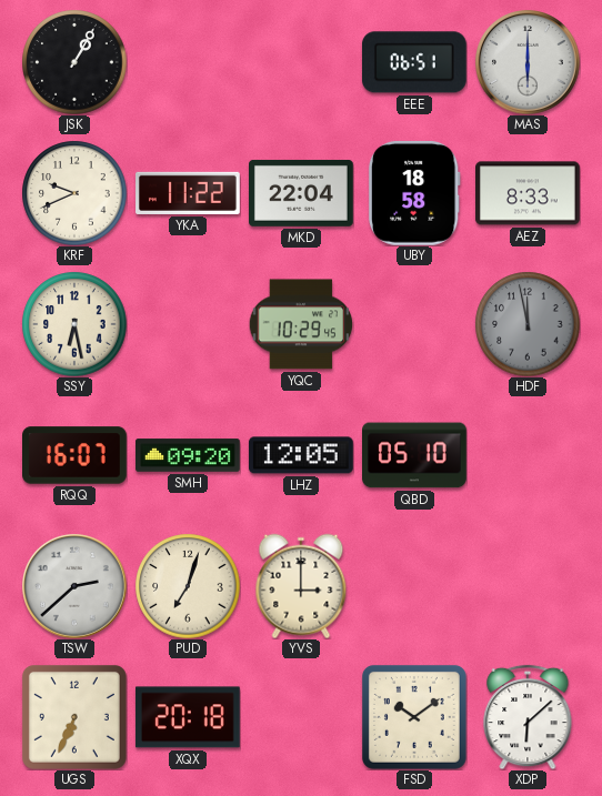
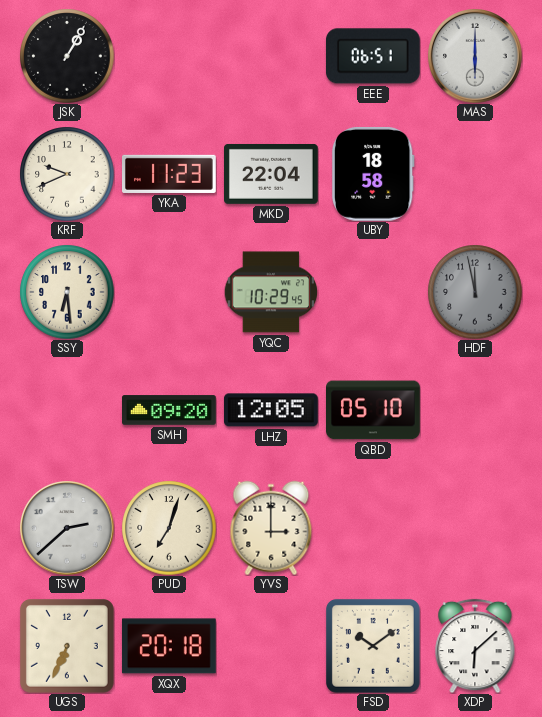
YKA: 11:22 -> 11:23 (170, 174)
AEZ: 8:33 -> none (529, 193)
SSY: 6:28 -> 6:29 (67, 292)
RQQ: 16:07 -> none (76, 455)
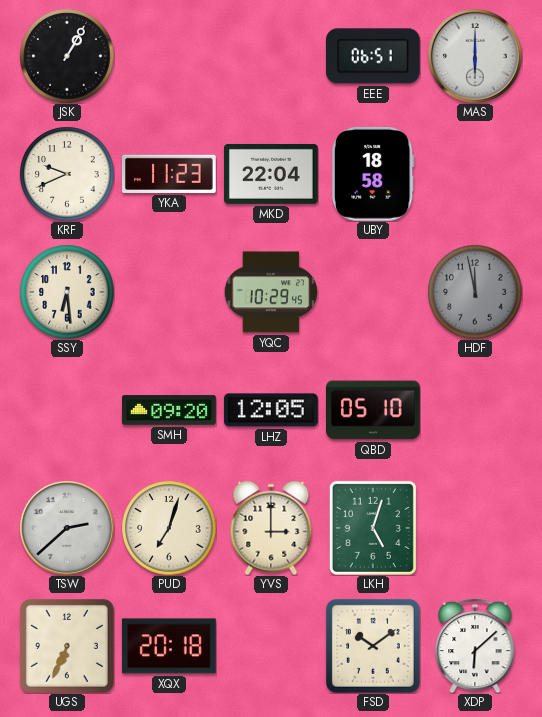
LKH: none -> 5:03 (373, 528)
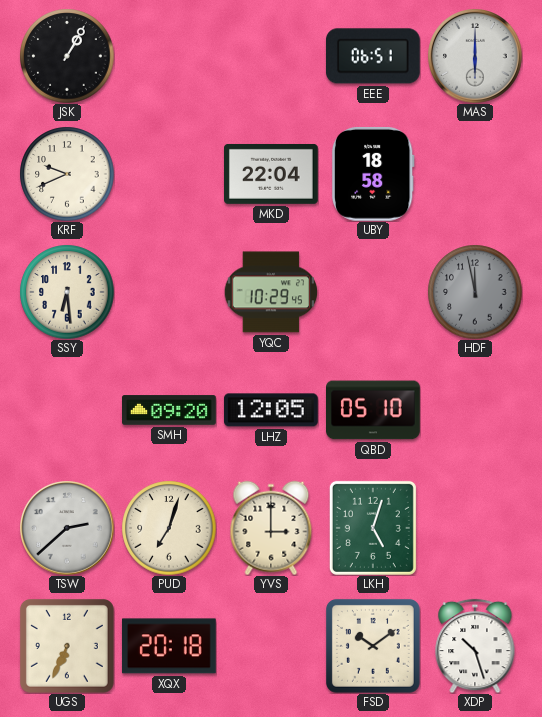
YKA: 11:23 -> none (170, 174)
XDP: 6:08 -> 10:27 (475, 646)
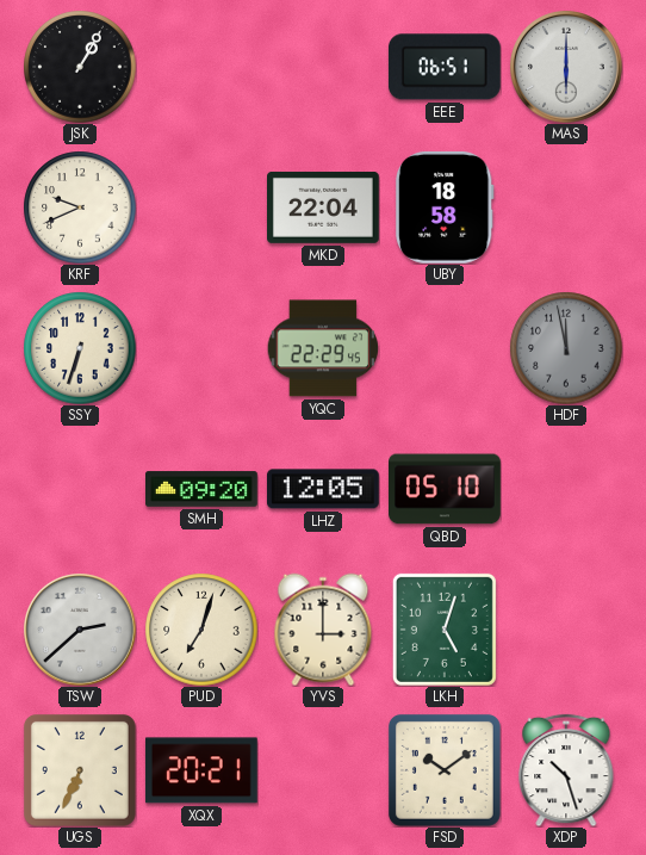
SSY: 6:29 -> 6:33 (80, 348)
YQC: 10:29 -> 22:29 (323, 348)
XQX: 20:18 -> 20:21 (201, 770)
